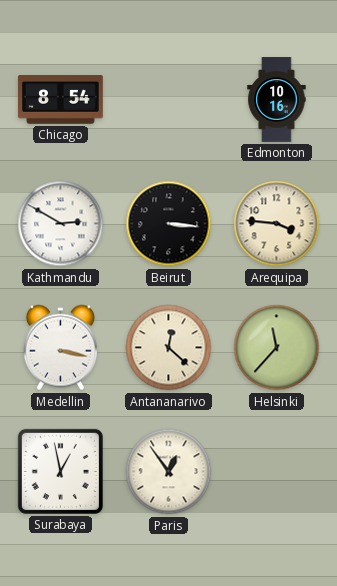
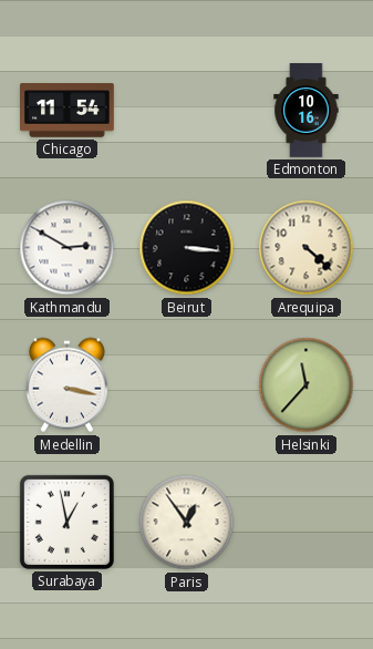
Chicago: 8:54 -> 11:54 (68, 111)
Arequipa: 3:46 -> 4:22 (307, 248)
Antananarivo: 12:22 -> none (169, 348)
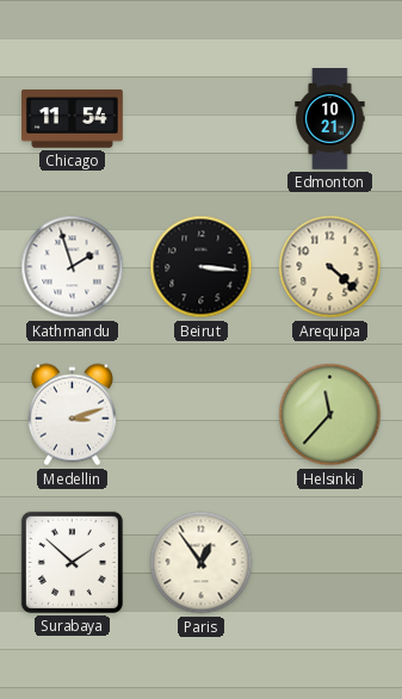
Edmonton: 10:16 -> 10:21 (330, 119)
Kathmandu: 2:50 -> 1:57 (73, 267)
Medellin: 3:17 -> 3:12 (72, 415)
Surabaya: 12:58 -> 1:52 (72, 562)
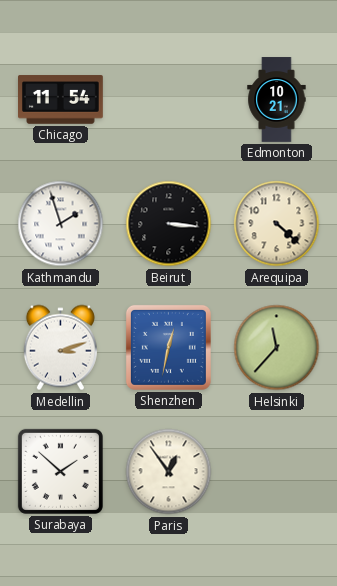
Shenzhen: none -> 12:32 (168, 347)
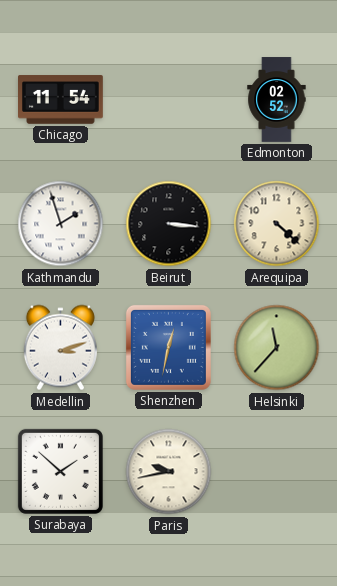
Edmonton: 10:21 -> 02:52 (277, 100)
Paris: 12:54 -> 9:43 (169, 472)
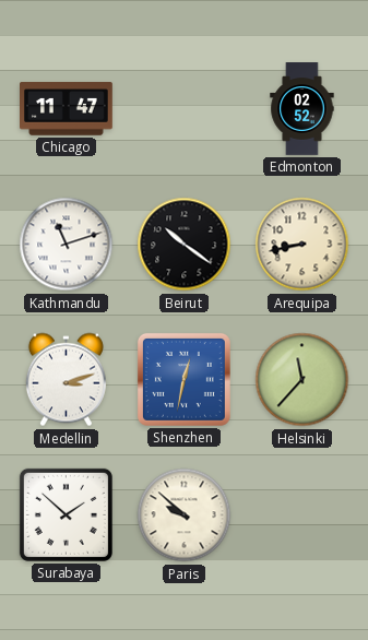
Chicago: 11:54 -> 11:47 (67, 109)
Kathmandu: 1:57 -> 11:12 (67, 245)
Beirut: 3:16 -> 10:21 (185, 245)
Arequipa: 4:22 -> 8:43 (302, 245)
Paris: 9:43 -> 9:52 (185, 515)
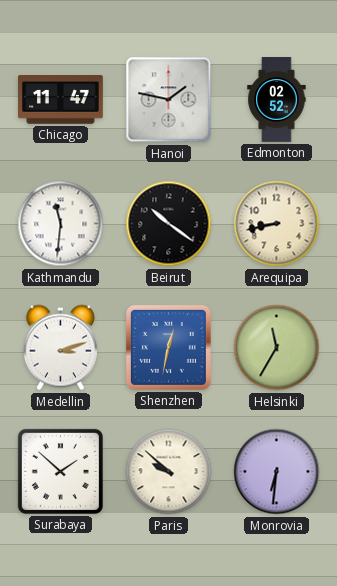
Hanoi: none -> 1:47 (169, 100)
Kathmandu: 11:12 -> 11:31 (61, 224)
Helsinki: 11:37 -> 11:35 (277, 348)
Monrovia: none -> 6:31 (277, 472)
